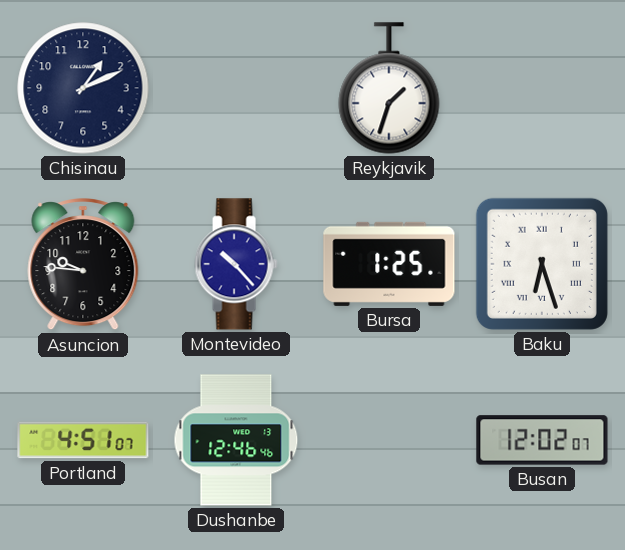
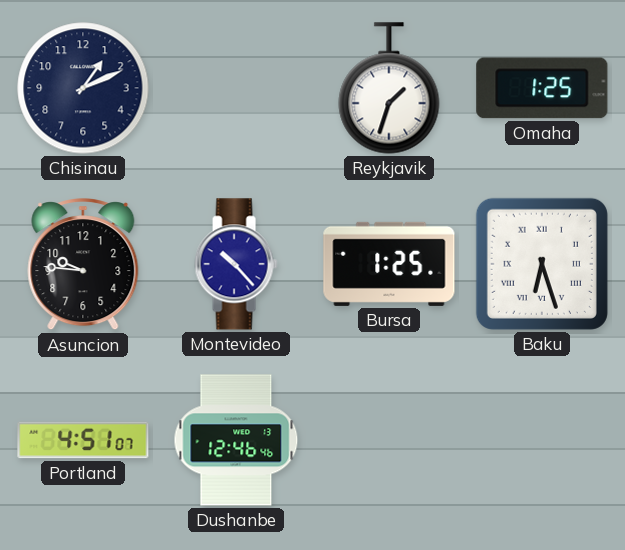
Omaha: none -> 1:25 (542, 88)
Busan: 12:02 -> none (542, 440)
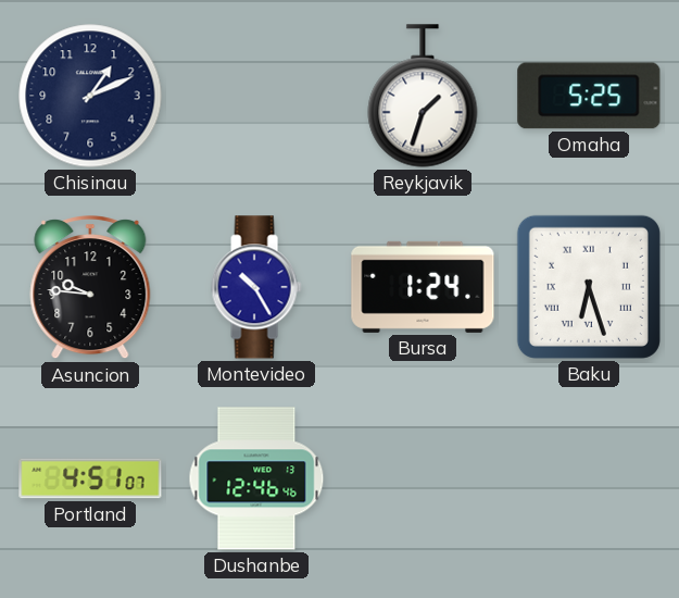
Omaha: 1:25 -> 5:25 (589, 96)
Montevideo: 10:23 -> 10:25 (256, 287)
Bursa: 1:25 -> 1:24 (423, 287)
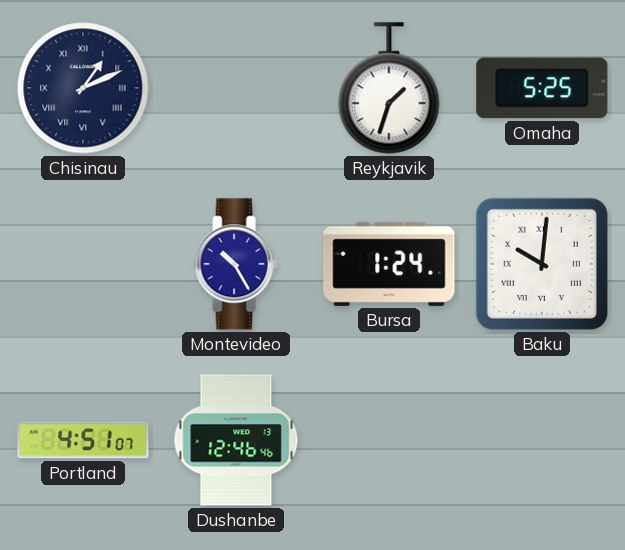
Chisinau numerals: Arabic -> Roman (83, 88)
Asuncion: 9:46 -> none (90, 288)
Baku: 6:27 -> 10:01 (542, 264)
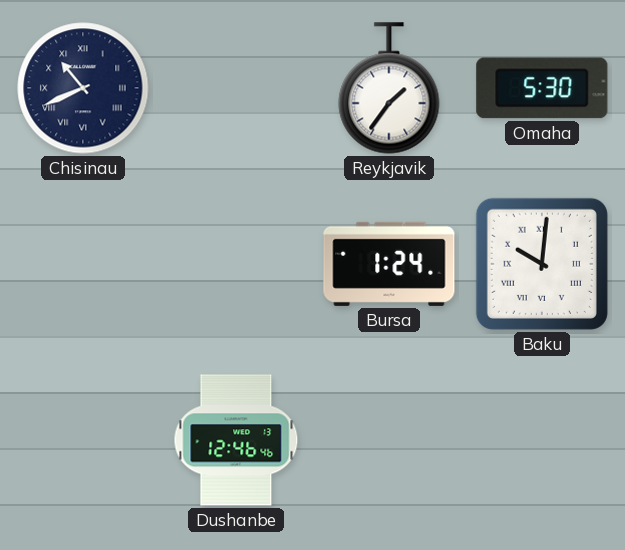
Chisinau: 1:11 -> 10:41 (83, 88)
Reykjavik: 1:33 -> 1:36 (389, 88)
Omaha: 5:25 -> 5:30 (542, 88)
Montevideo: 10:25 -> none (236, 264)
Portland: 4:51 -> none (83, 440)
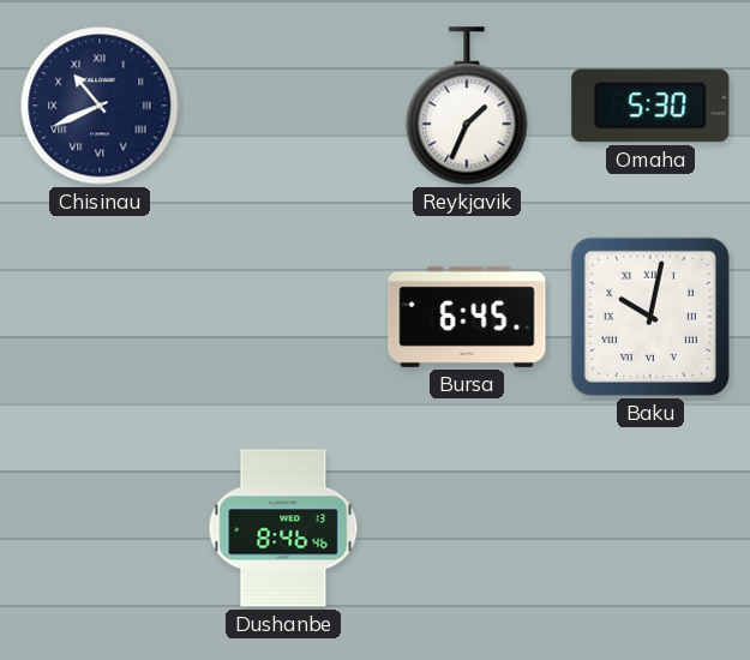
Reykjavik: 1:36 -> 1:34 (467, 106)
Bursa: 1:24 -> 6:45 (467, 317)
Baku: 10:01 -> 10:02 (650, 317)
Dushanbe: 12:46 -> 8:46 (283, 528)
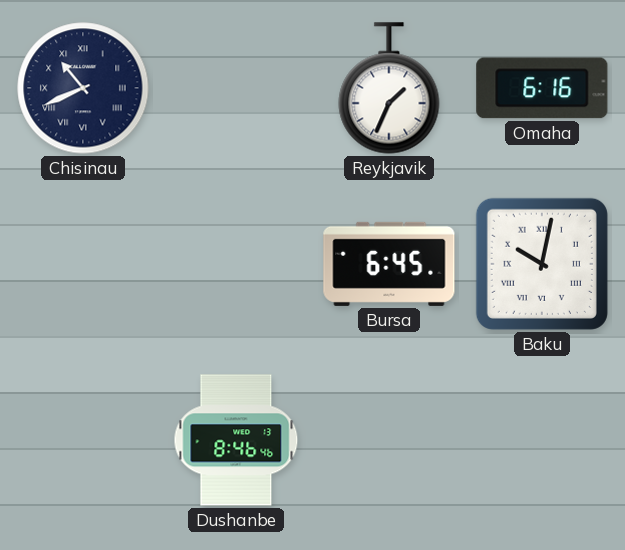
Omaha: 5:30 -> 6:16 (542, 88)
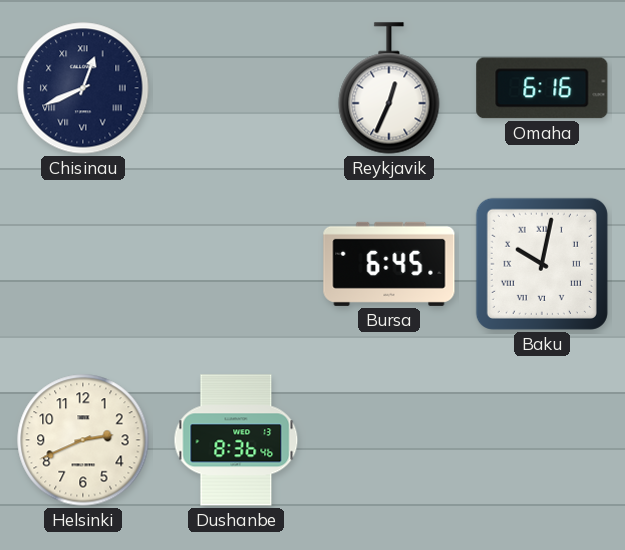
Chisinau: 10:41 -> 12:41 (83, 88)
Reykjavik: 1:34 -> 12:34 (389, 88)
Helsinki: none -> 2:41 (83, 440)
Dushanbe: 8:46 -> 8:36 (236, 440)
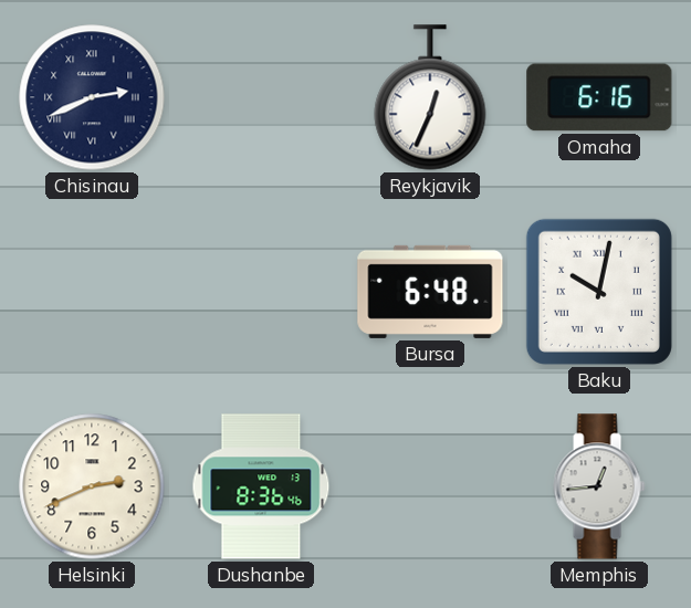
Chisinau: 12:41 -> 2:41 (92, 97)
Bursa: 6:45 -> 6:48 (430, 292)
Memphis: none -> 12:44 (599, 486)
